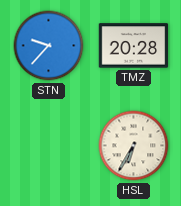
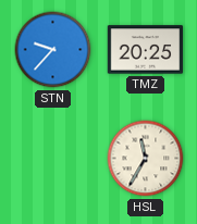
TMZ: 20:28 -> 20:25 (146, 50)
HSL: 6:35 -> 11:35 (146, 159)
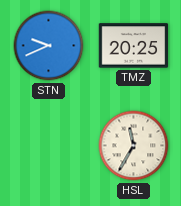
STN: 9:37 -> 9:41 (49, 46)
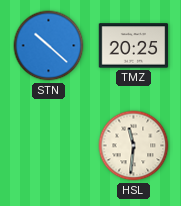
STN: 9:41 -> 10:22 (49, 46)
HSL: 11:35 -> 11:31 (134, 146)
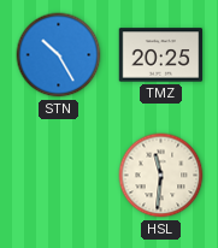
STN: 10:22 -> 10:25 (59, 55)
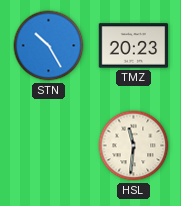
TMZ: 20:25 -> 20:23 (134, 46)
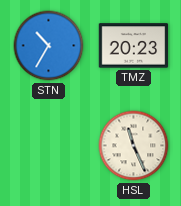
STN: 10:25 -> 10:35 (49, 46)
HSL: 11:31 -> 11:26 (134, 146)
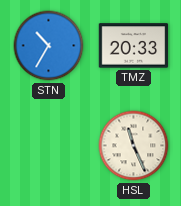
TMZ: 20:23 -> 20:33 (134, 46)
